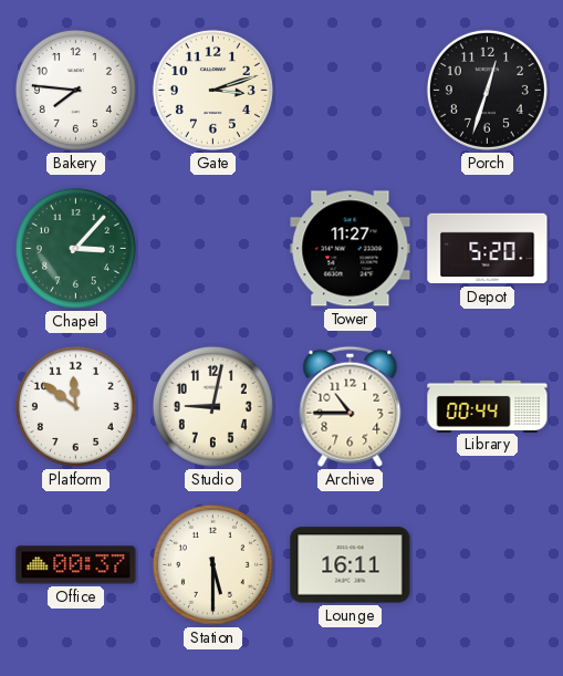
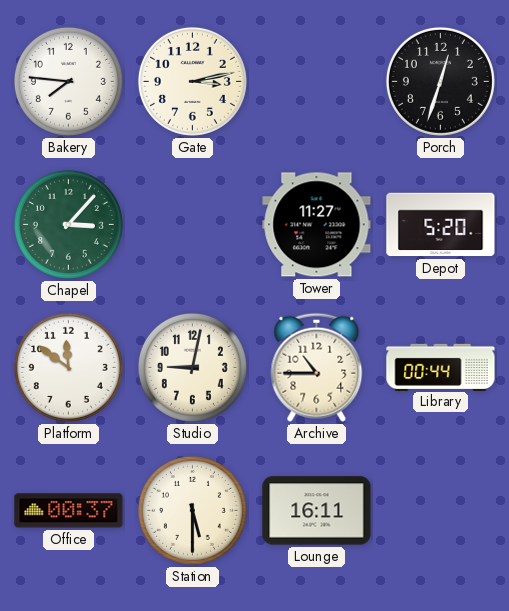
Gate: 3:12 -> 3:13 (192, 81)
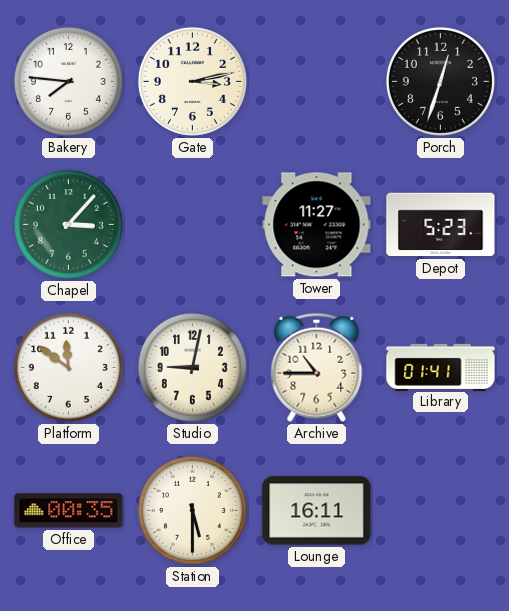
Depot: 5:20 -> 5:23 (441, 225)
Library: 00:44 -> 01:41 (441, 367)
Office: 00:37 -> 00:35 (69, 511)
